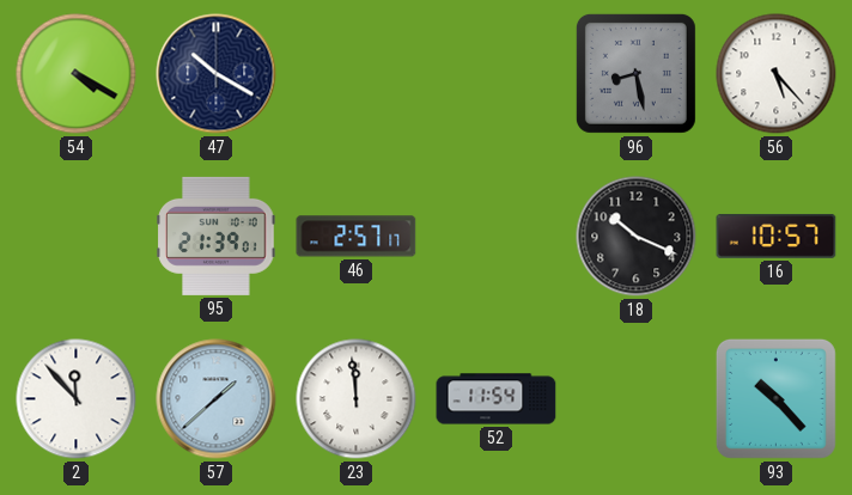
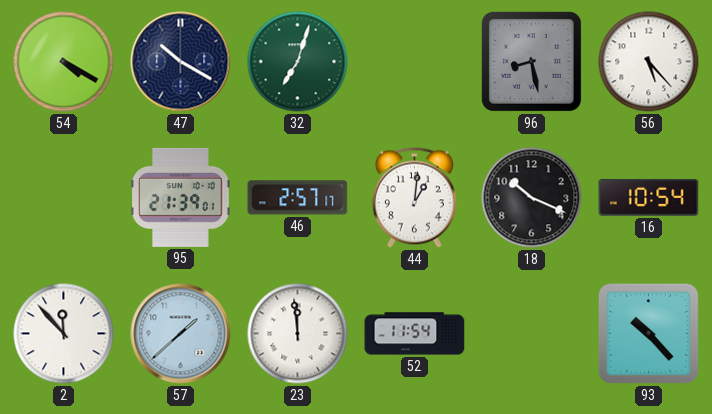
32: none -> 7:03 (298, 62)
44: none -> 1:01 (414, 198)
16: 10:57 -> 10:54 (649, 197)
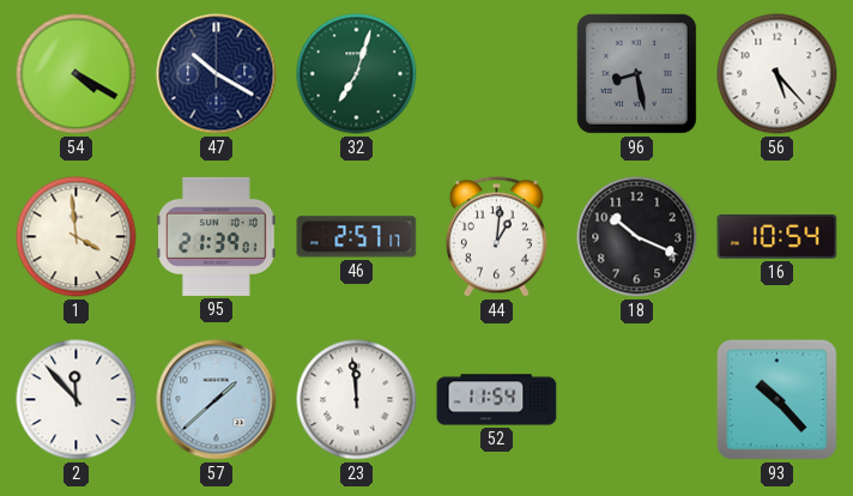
1: none -> 3:59 (77, 237)
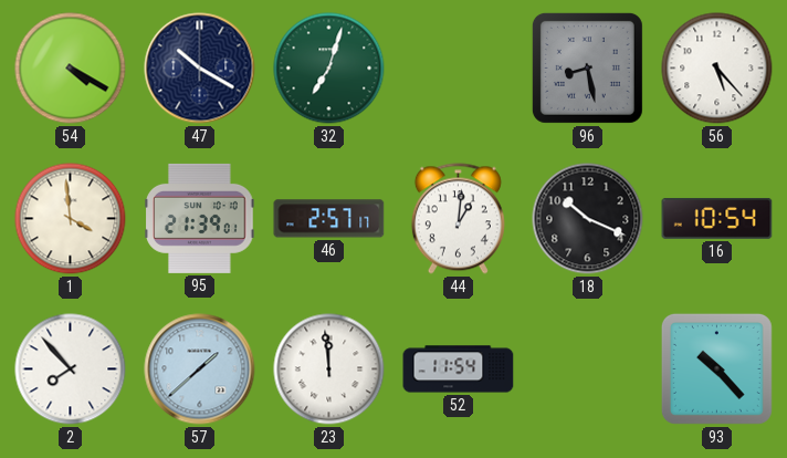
2: 11:53 -> 7:53 (71, 369)
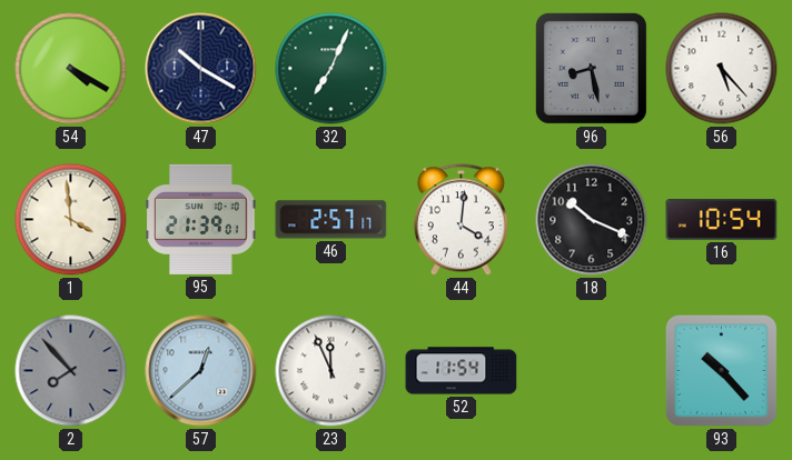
32: 7:03 -> 7:04 (331, 69)
44: 1:01 -> 4:01 (461, 220)
2 dial: white -> grey (71, 371)
57: 1:38 -> 12:38 (201, 371)
23: 11:59 -> 11:56 (331, 371)
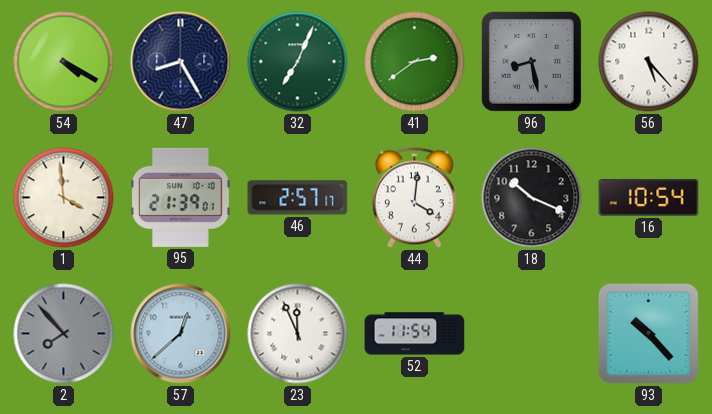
47: 10:20 -> 8:25 (181, 62)
41: none -> 2:39 (415, 62)
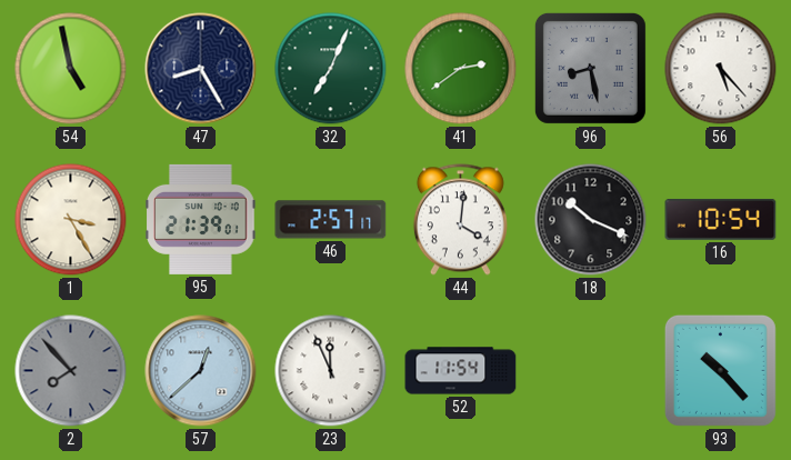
54: 4:20 -> 4:58 (71, 69)
1: 3:59 -> 3:25 (71, 220)
